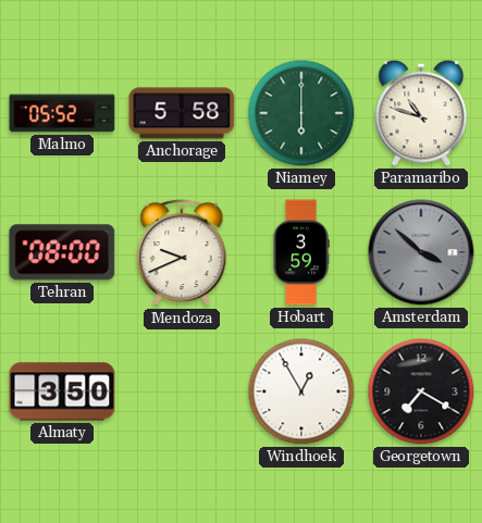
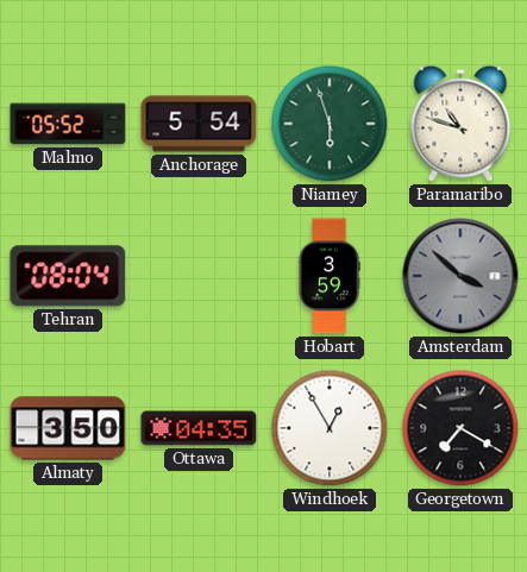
Anchorage: 5:58 -> 5:54 (199, 124)
Niamey: 6:00 -> 5:57 (330, 124)
Tehran: 08:00 -> 08:04 (68, 276)
Mendoza: 9:41 -> none (182, 252)
Ottawa: none -> 04:35 (199, 428)
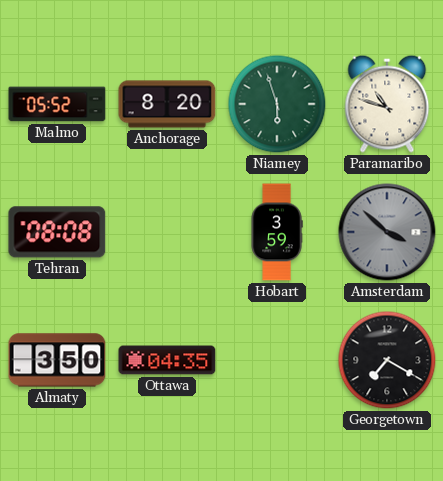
Anchorage: 5:54 -> 8:20 (167, 104)
Tehran: 08:04 -> 08:08 (57, 232)
Windhoek: 12:55 -> none (330, 428)
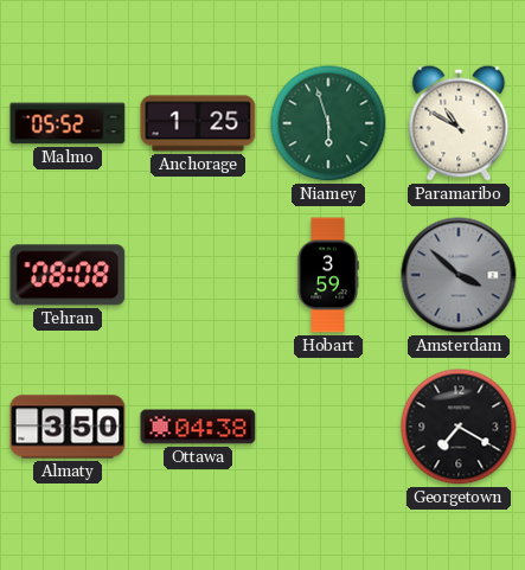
Anchorage: 8:20 -> 1:25 (198, 123)
Paramaribo: 10:48 -> 10:50 (459, 123)
Ottawa: 04:35 -> 04:38 (198, 427)
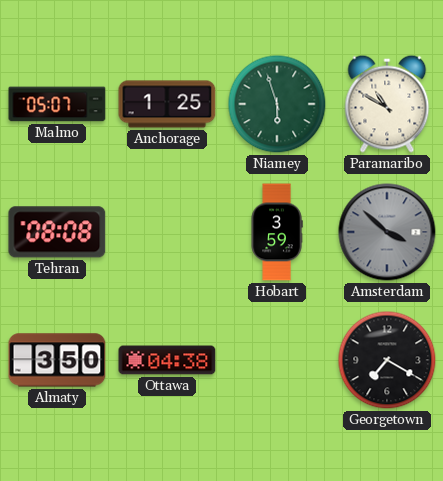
Malmo: 05:52 -> 05:07 (57, 104)
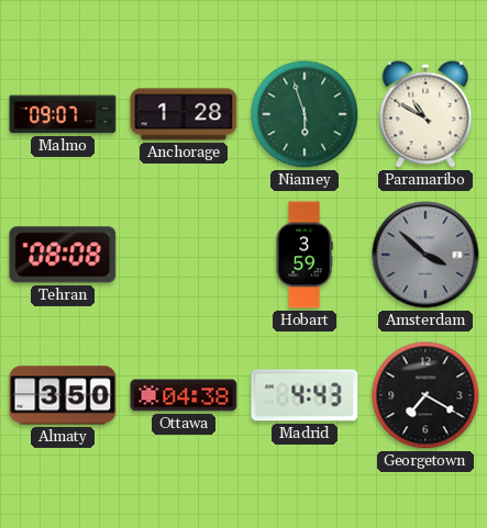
Malmo: 05:07 -> 09:07 (63, 114)
Anchorage: 1:25 -> 1:28 (184, 114)
Madrid: none -> 4:43 (305, 395)
